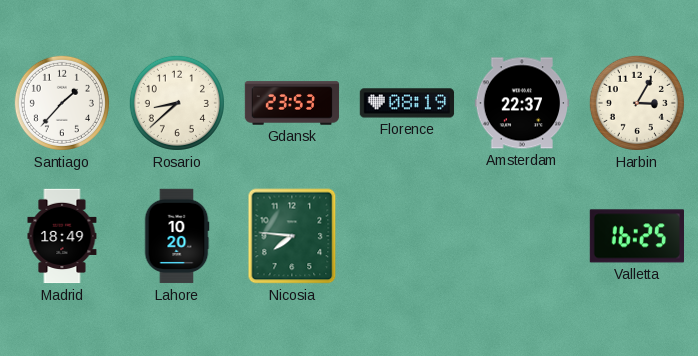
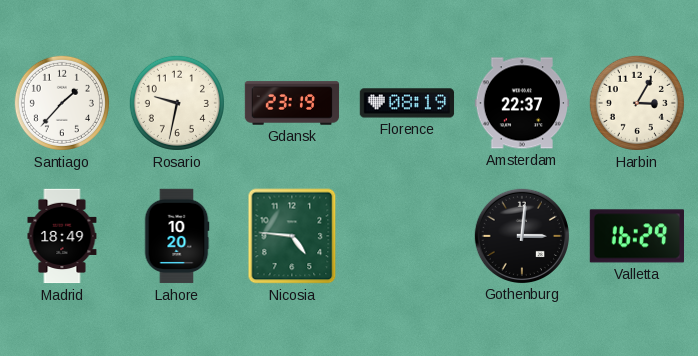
Rosario: 8:38 -> 9:32 (177, 103)
Gdansk: 23:53 -> 23:19 (292, 103)
Nicosia: 7:46 -> 4:46 (292, 236)
Gothenburg: none -> 3:01 (521, 235)
Valletta: 16:25 -> 16:29 (636, 236)
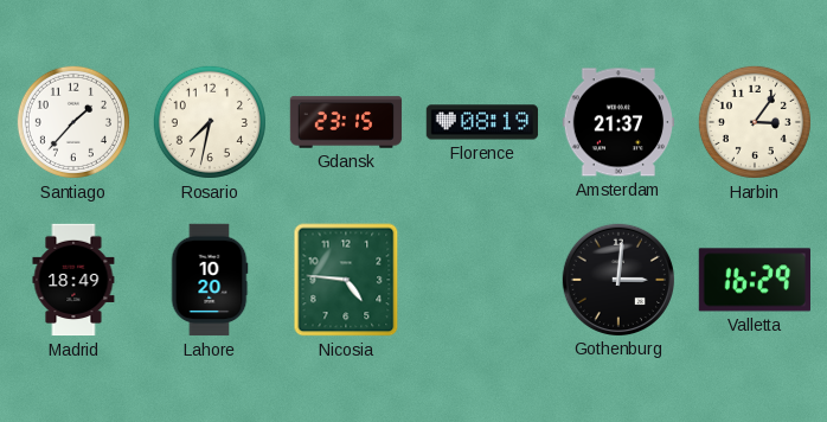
Rosario: 9:32 -> 7:32 (210, 122)
Gdansk: 23:19 -> 23:15 (346, 122)
Amsterdam: 22:37 -> 21:37 (617, 122)
Harbin: 3:05 -> 3:06 (755, 122)
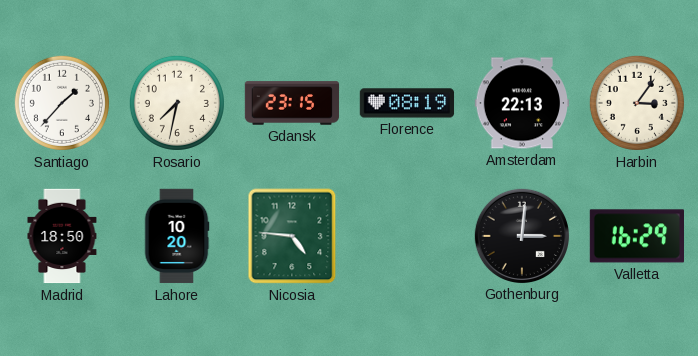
Amsterdam: 21:37 -> 22:13 (521, 103)
Madrid: 18:49 -> 18:50 (62, 236)
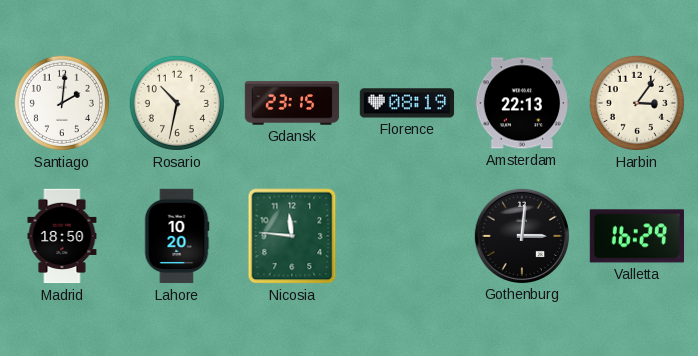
Santiago: 1:37 -> 2:01 (62, 103)
Rosario: 7:32 -> 10:32 (177, 103)
Nicosia: 4:46 -> 11:46 (292, 236)
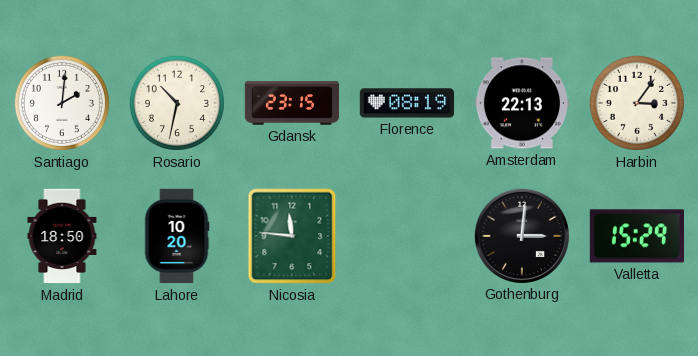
Valletta: 16:29 -> 15:29 (636, 236)
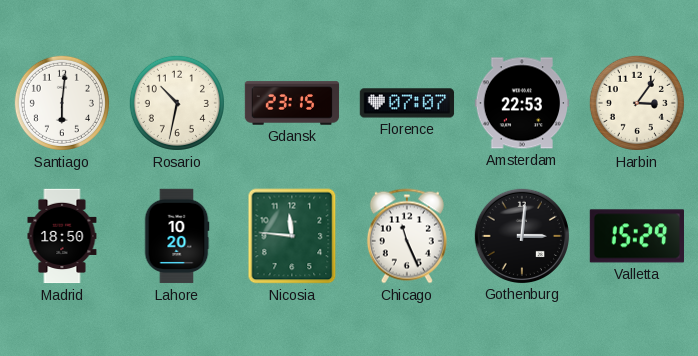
Santiago: 2:01 -> 6:01 (62, 103)
Florence: 08:19 -> 07:07 (407, 103)
Amsterdam: 22:13 -> 22:53 (521, 103)
Chicago: none -> 11:26 (407, 236)
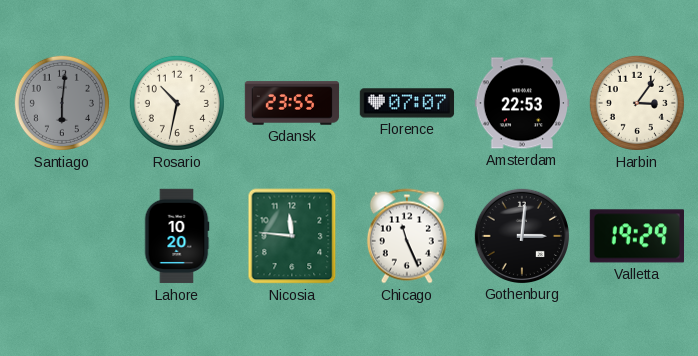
Santiago dial: white -> grey (62, 103)
Gdansk: 23:15 -> 23:55 (292, 103)
Madrid: 18:50 -> none (62, 236)
Valletta: 15:29 -> 19:29 (636, 236)
